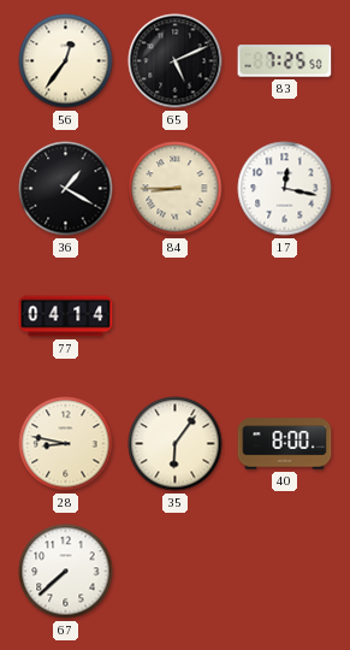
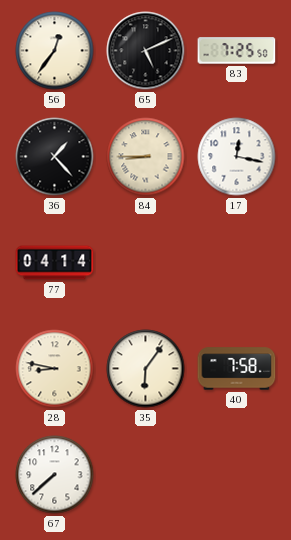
36: 1:20 -> 1:23 (55, 157)
40: 8:00 -> 7:58 (237, 369)
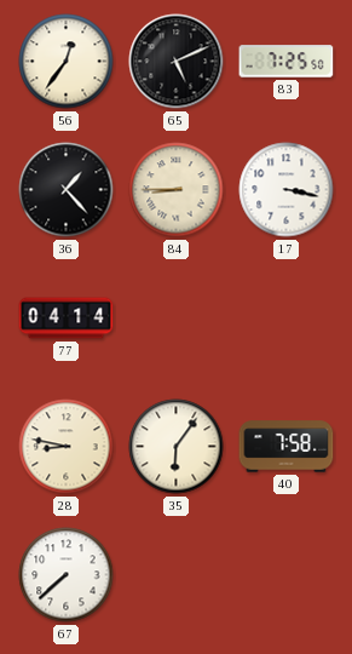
17: 12:17 -> 3:17 (287, 190)
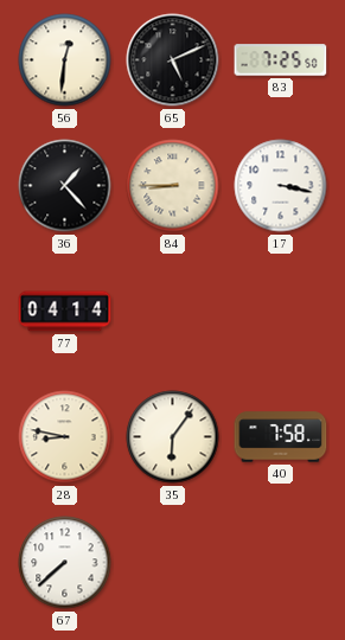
56: 12:36 -> 12:31 (65, 60)
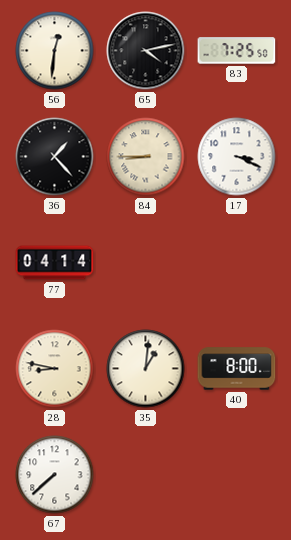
65: 5:11 -> 4:13 (146, 51)
17: 3:17 -> 3:19 (237, 157)
35: 6:06 -> 1:01 (146, 369)
40: 7:58 -> 8:00 (237, 369)
